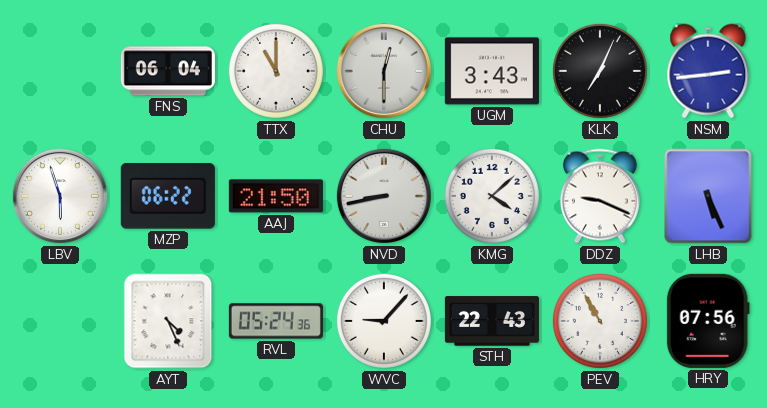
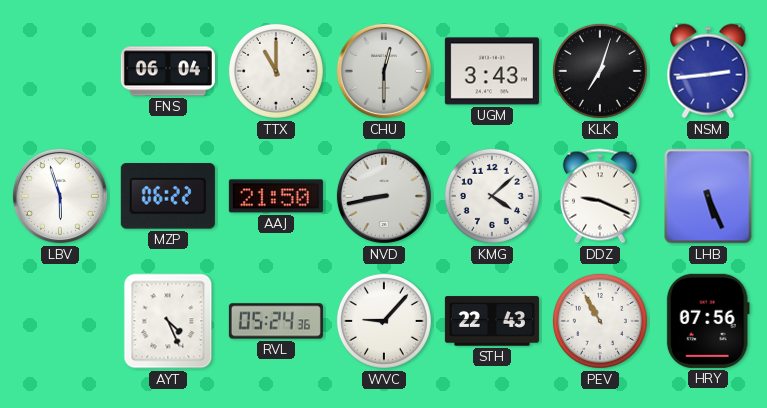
KLK: 7:04 -> 7:03 (600, 71)
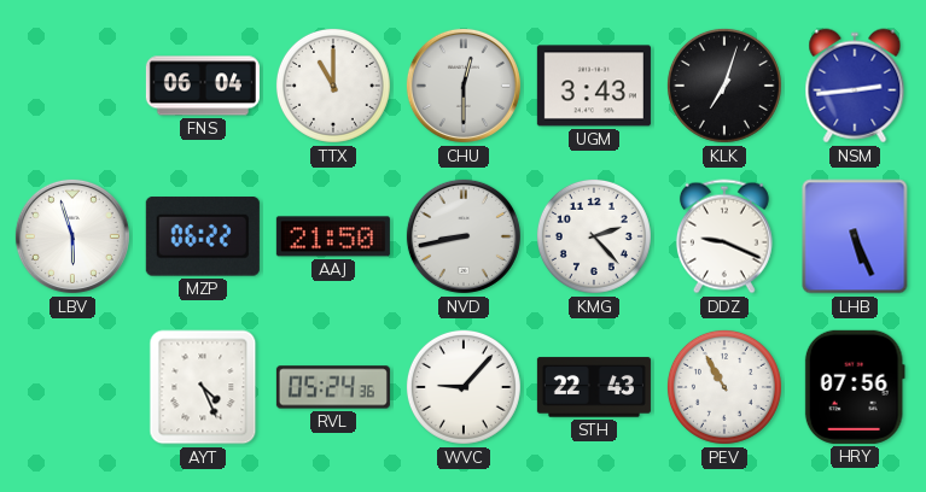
KMG: 4:08 -> 2:23 (594, 236)
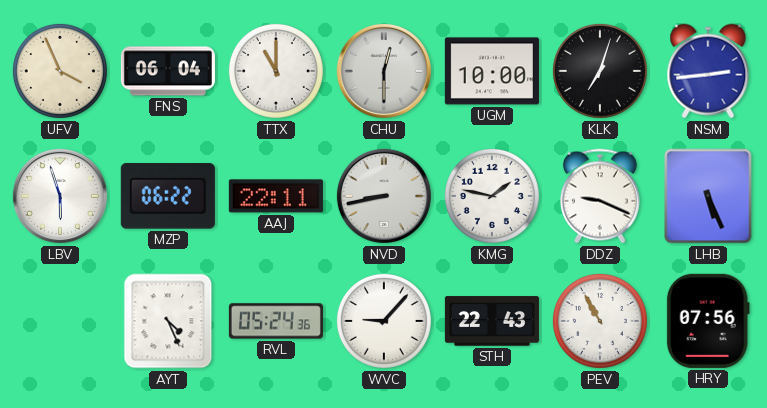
UFV: none -> 3:56 (60, 71)
UGM: 3:43 -> 10:00 (492, 71)
AAJ: 21:50 -> 22:11 (276, 196)
KMG: 2:23 -> 1:47 (492, 196)
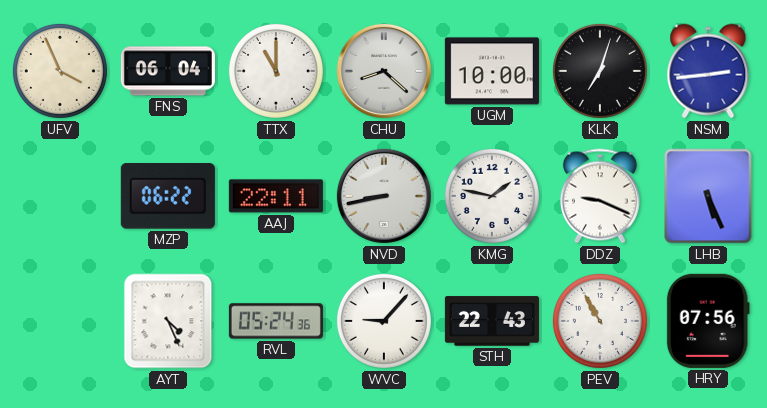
CHU: 12:30 -> 8:22 (384, 71)
LBV: 5:57 -> none (60, 196)
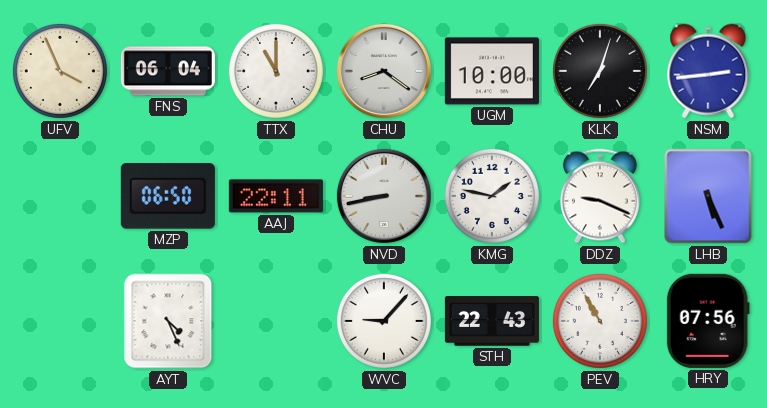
CHU: 8:22 -> 8:21 (384, 71)
MZP: 06:22 -> 06:50 (168, 196)
RVL: 05:24 -> none (276, 321)
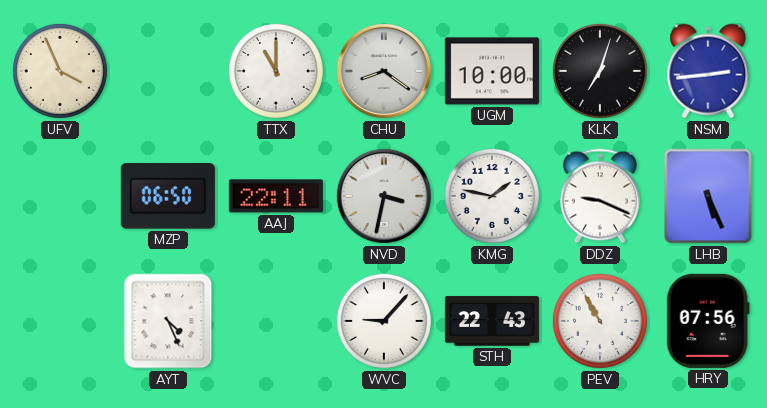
FNS: 06:04 -> none (168, 71)
NVD: 8:43 -> 3:32 (384, 196)
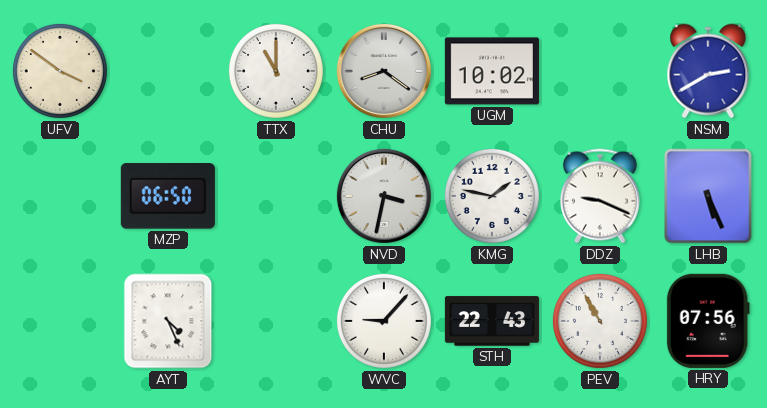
UFV: 3:56 -> 3:51 (60, 71)
UGM: 10:00 -> 10:02 (492, 71)
KLK: 7:03 -> none (600, 71)
NSM: 2:44 -> 2:40 (708, 71)
AAJ: 22:11 -> none (276, 196)
